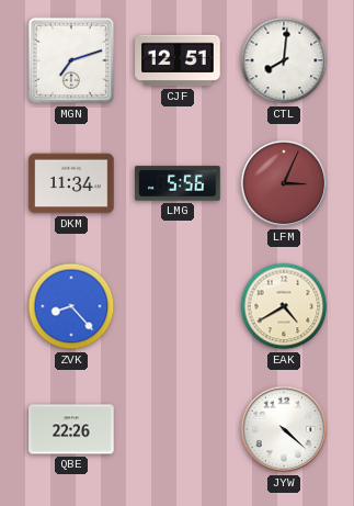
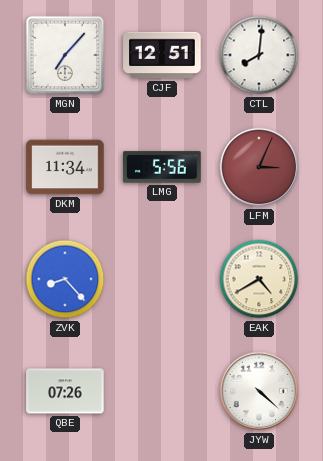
MGN: 7:12 -> 7:07 (65, 55)
QBE: 22:26 -> 07:26 (65, 391)
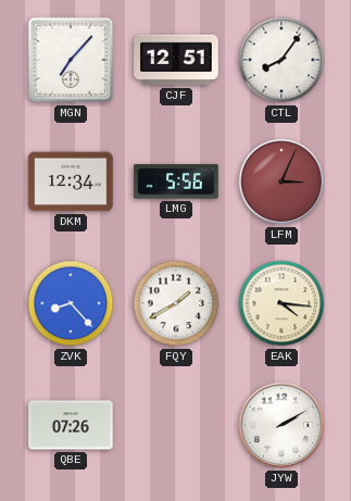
CTL: 8:01 -> 8:06 (281, 60)
DKM: 11:34 -> 12:34 (71, 181)
FQY: none -> 1:40 (176, 303)
EAK: 4:40 -> 4:16 (281, 303)
JYW: 4:22 -> 2:10 (281, 425)
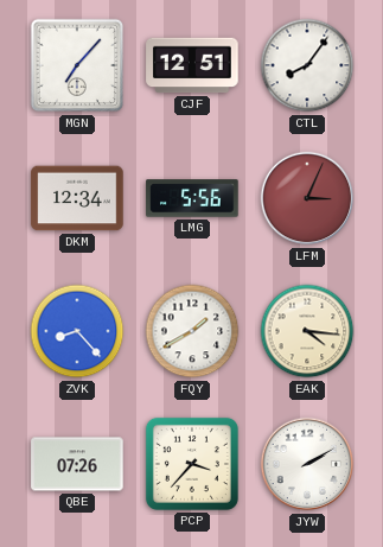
PCP: none -> 3:37 (192, 464)
